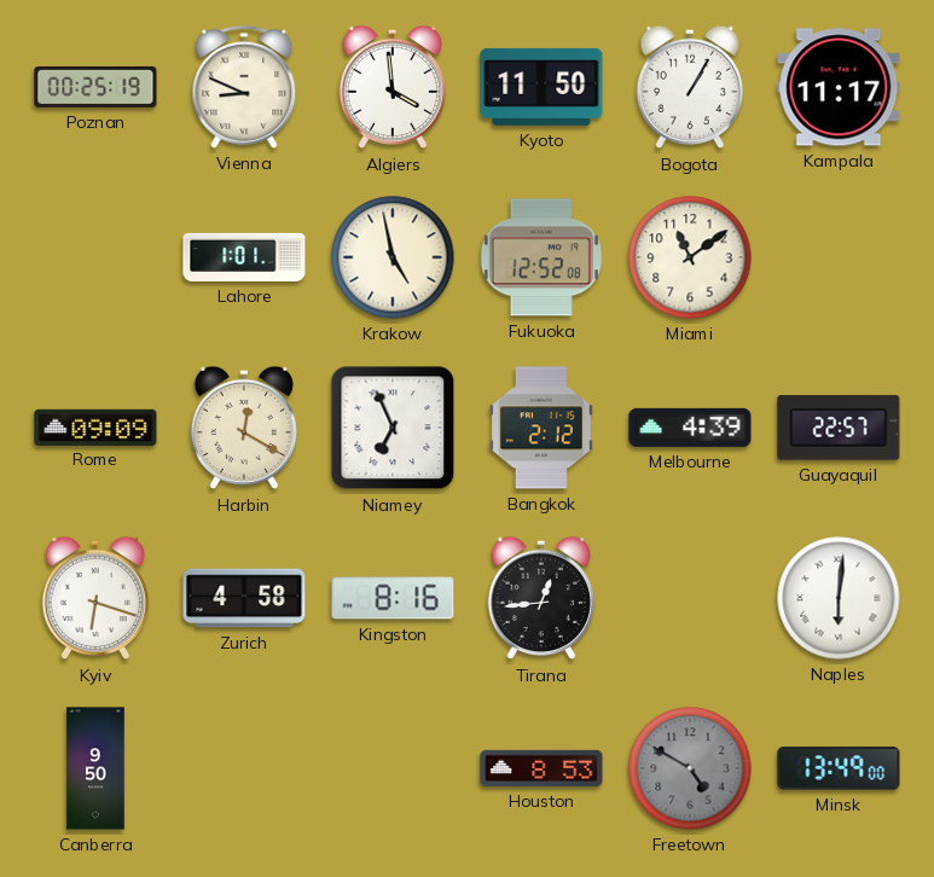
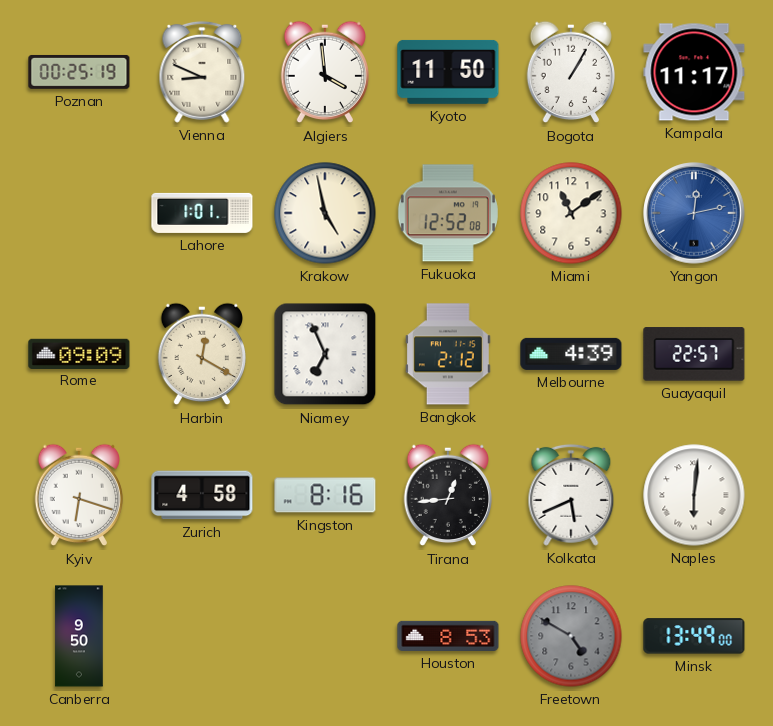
Yangon: none -> 12:13 (694, 213)
Kolkata: none -> 5:41 (571, 495)
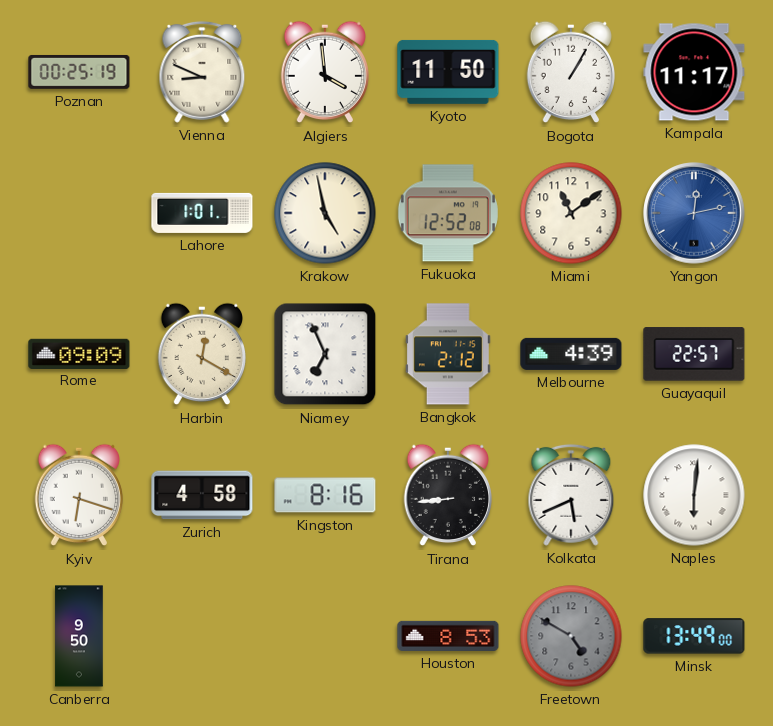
Tirana: 12:44 -> 8:44 (447, 495)
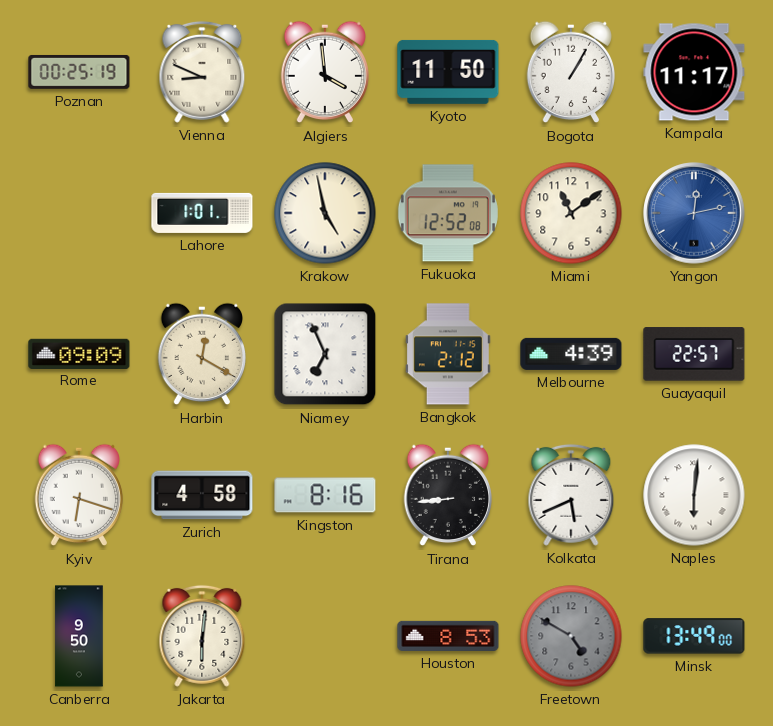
Jakarta: none -> 6:01 (202, 636)
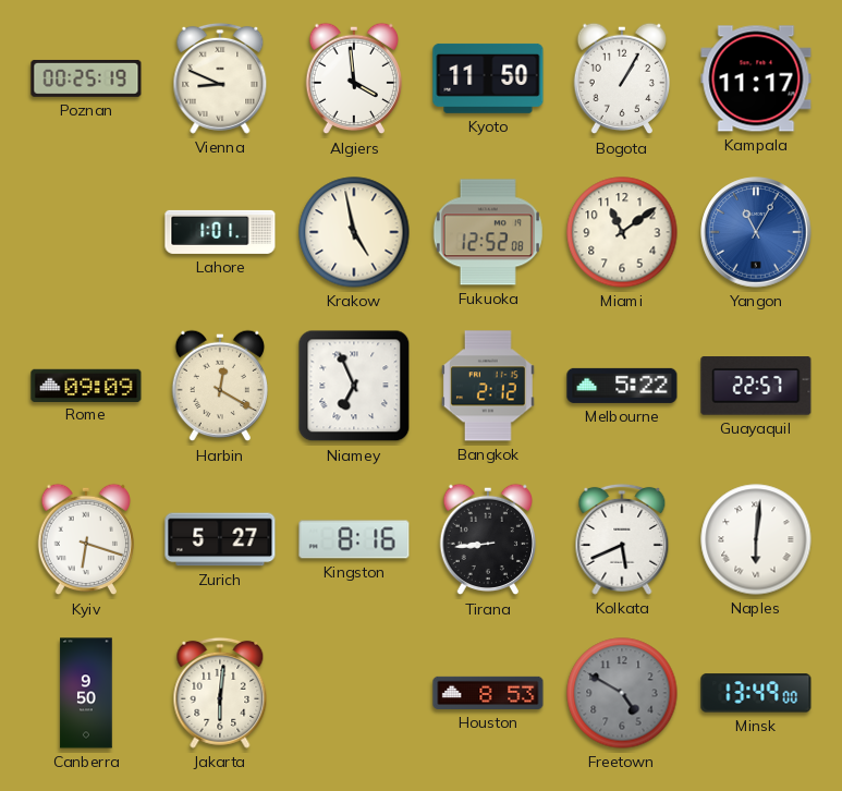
Yangon: 12:13 -> 11:05 (756, 232)
Melbourne: 4:39 -> 5:22 (622, 386)
Zurich: 4:58 -> 5:27 (220, 539)
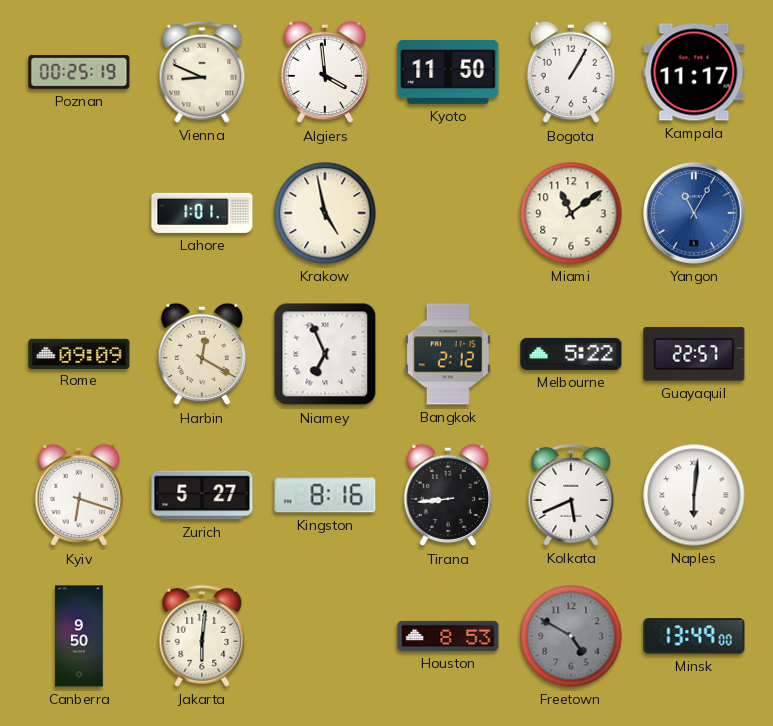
Fukuoka: 12:52 -> none (488, 232)
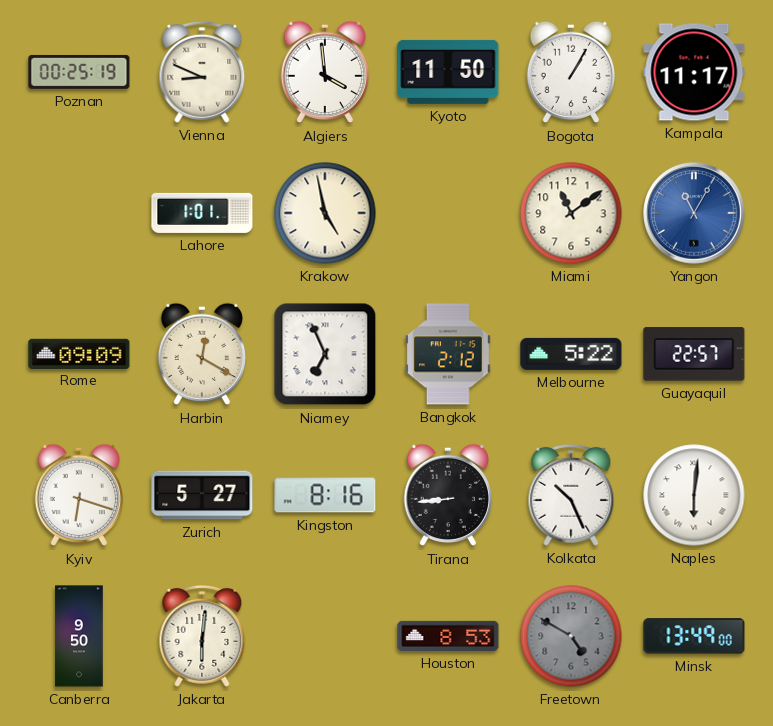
Kolkata: 5:41 -> 10:26 (571, 495)
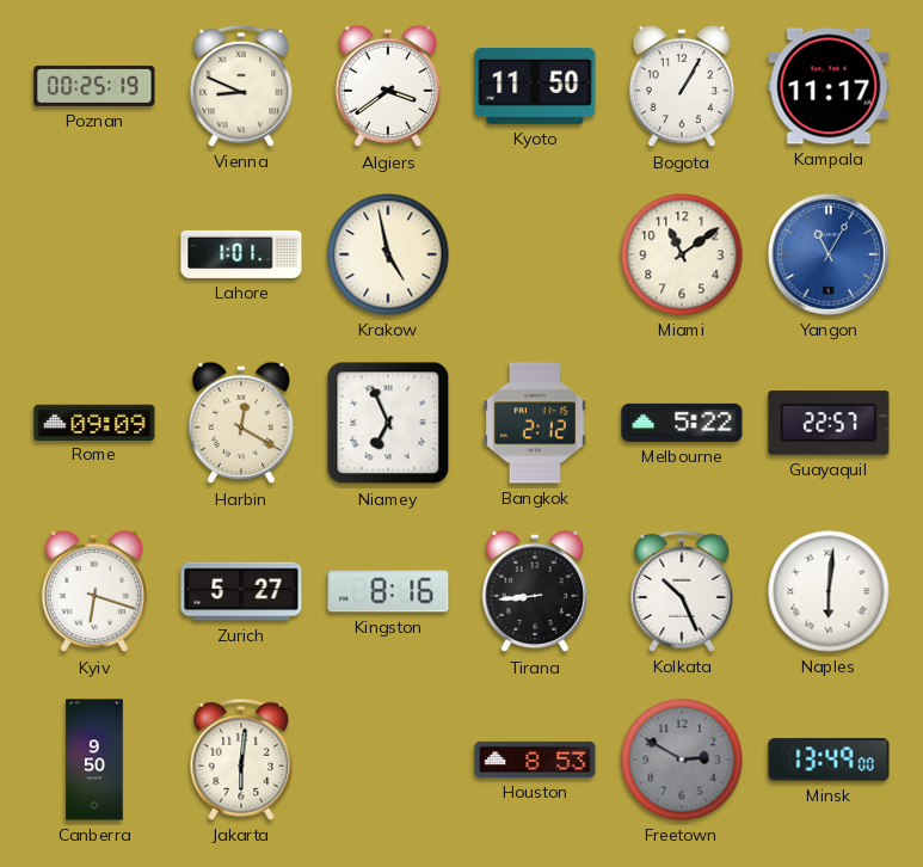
Algiers: 3:59 -> 3:39 (387, 86)
Freetown: 4:50 -> 2:50 (682, 760)
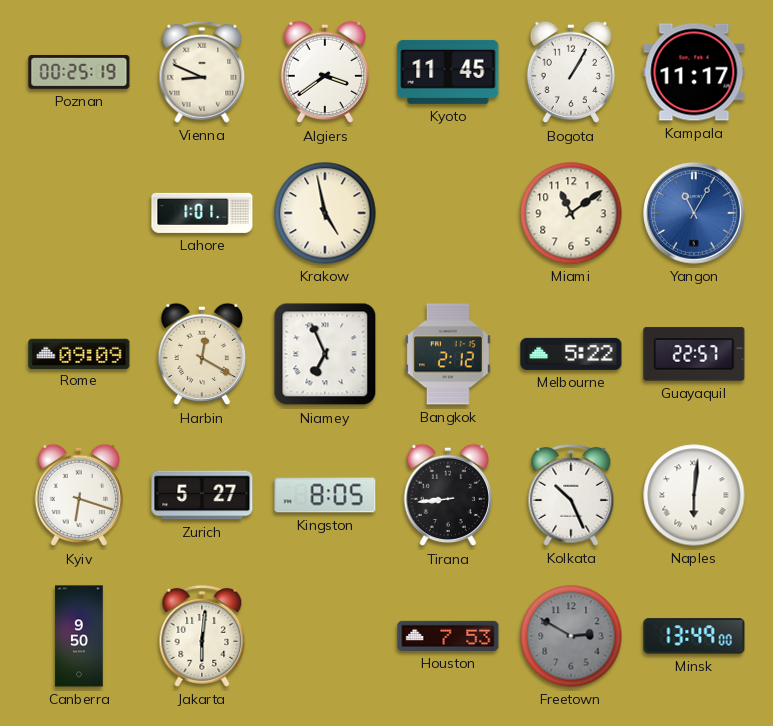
Kyoto: 11:50 -> 11:45 (448, 72)
Kingston: 8:16 -> 8:05 (325, 495)
Houston: 8:53 -> 7:53 (448, 636)
